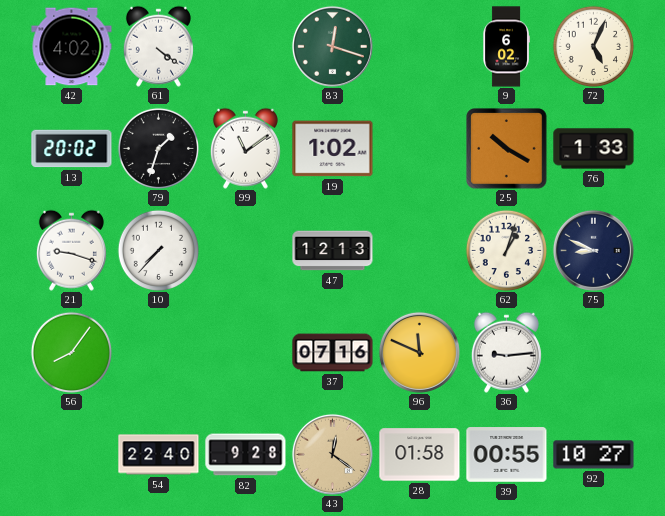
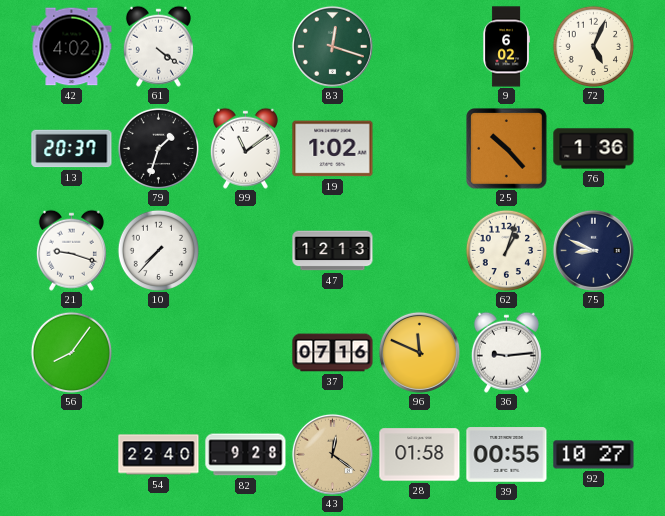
13: 20:02 -> 20:37 (72, 149)
25: 10:20 -> 10:23 (507, 149)
76: 1:33 -> 1:36 (594, 149)
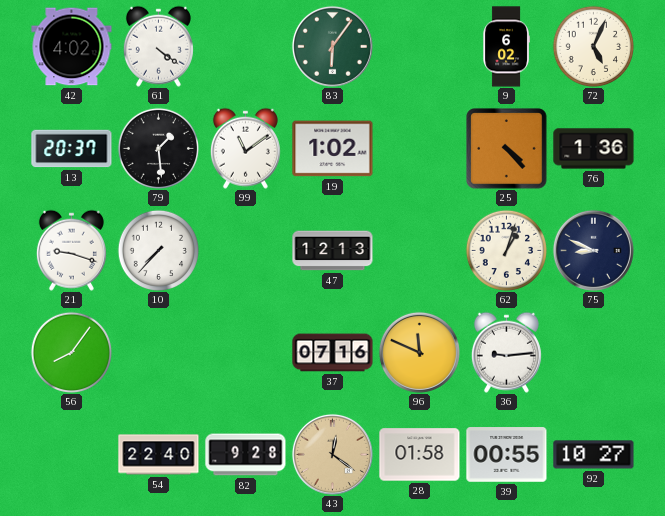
83: 12:18 -> 6:06 (332, 46)
79: 1:33 -> 1:29 (158, 148)
25: 10:23 -> 4:23 (507, 149)
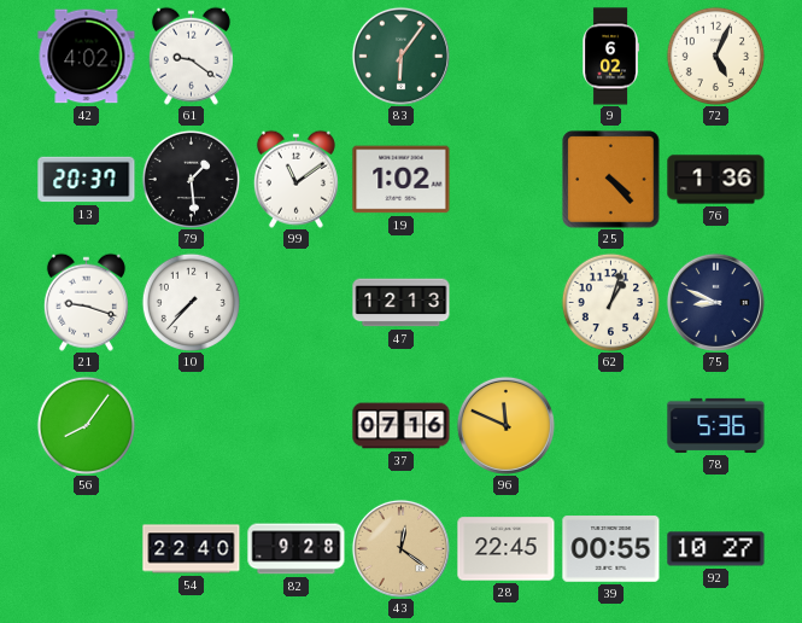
61: 4:21 -> 9:21 (191, 56)
36: 9:14 -> none (506, 352)
78: none -> 5:36 (716, 425)
28: 01:58 -> 22:45 (507, 549)
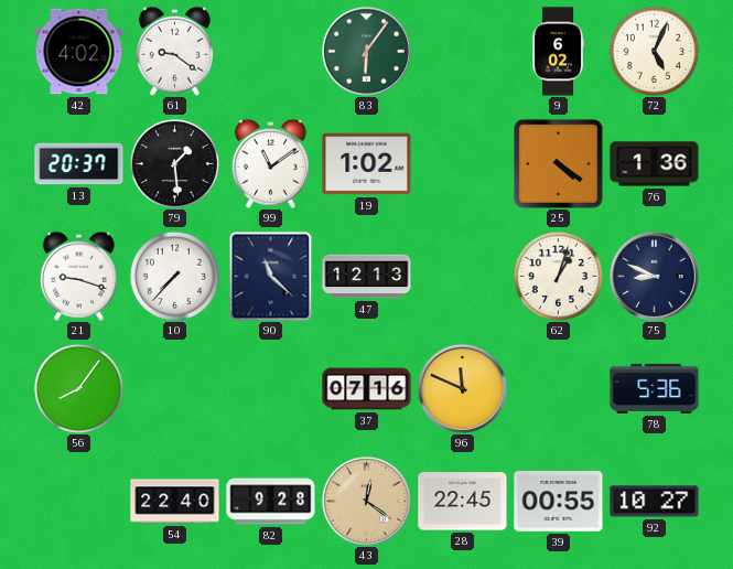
25: 4:23 -> 4:21 (559, 164)
90: none -> 11:22 (271, 276)
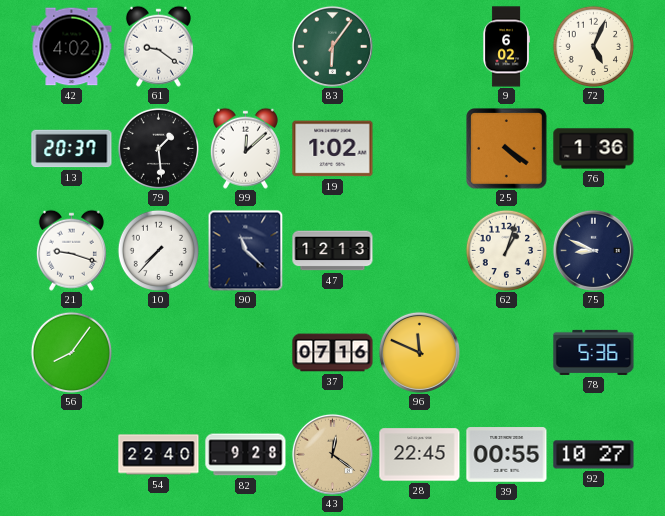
99: 11:09 -> 12:08 (245, 148)
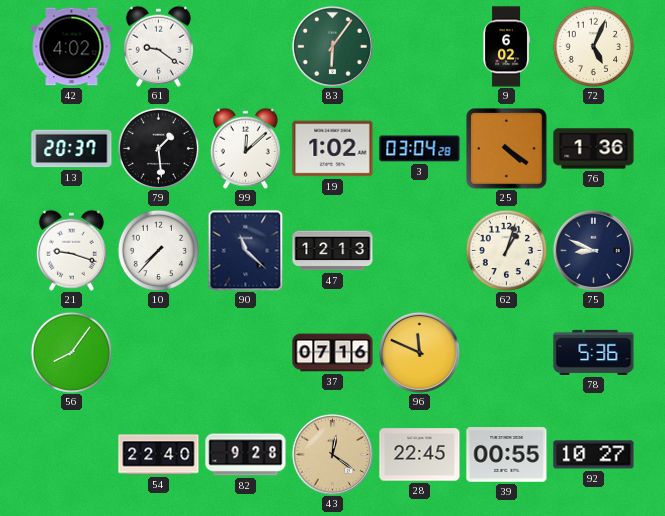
3: none -> 03:04 (420, 149)
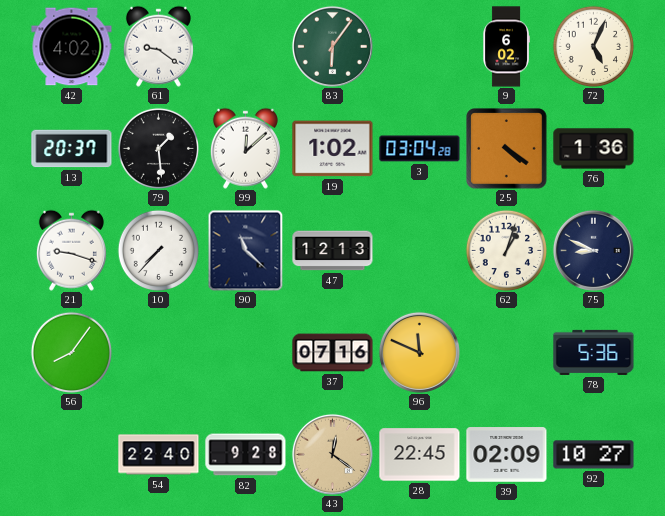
39: 00:55 -> 02:09 (507, 455)
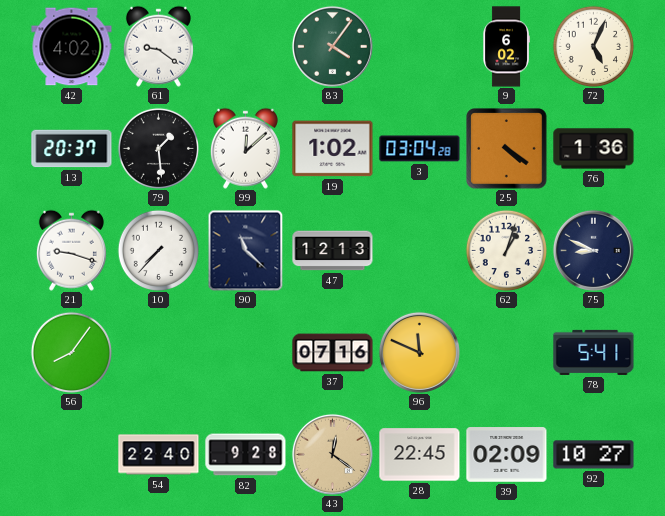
83: 6:06 -> 4:06 (332, 46)
78: 5:36 -> 5:41 (594, 352)
